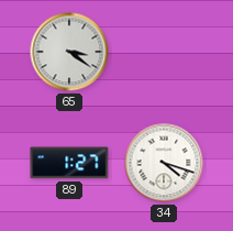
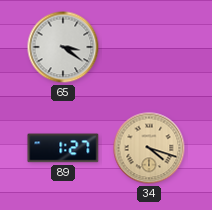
34 dial: white -> champagne (149, 148)
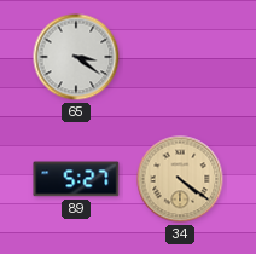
89: 1:27 -> 5:27 (76, 179)
34: 4:18 -> 4:21 (180, 179)
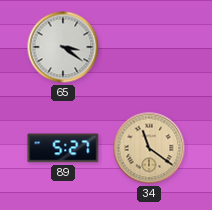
34: 4:21 -> 11:21 (149, 148)
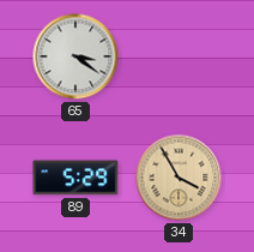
89: 5:27 -> 5:29 (75, 178)
34: 11:21 -> 3:55 (179, 178)
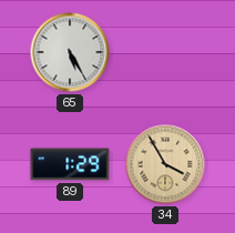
65: 3:21 -> 5:25 (70, 52)
89: 5:29 -> 1:29 (70, 164)
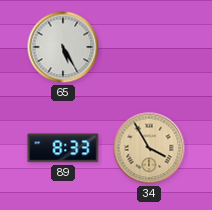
89: 1:29 -> 8:33 (63, 148)
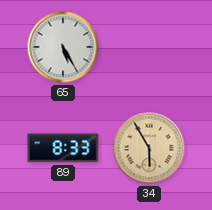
34: 3:55 -> 5:55 (149, 148)
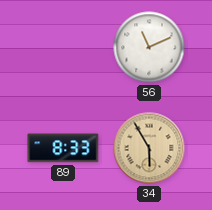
65: 5:25 -> none (63, 47)
56: none -> 11:11 (149, 47)
